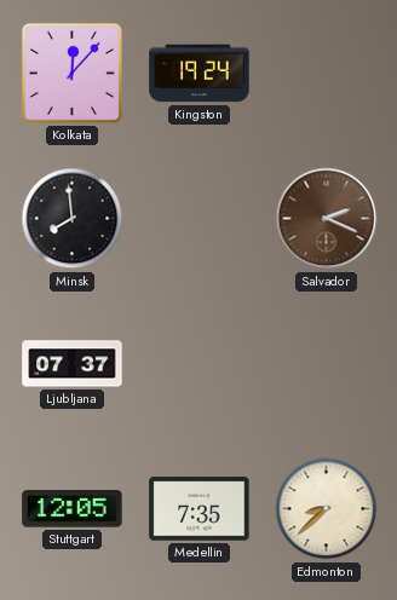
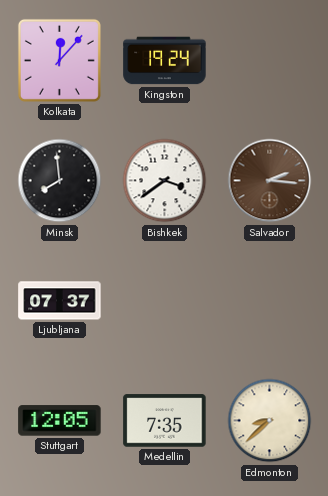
Bishkek: none -> 3:39 (165, 181)
Salvador: 2:19 -> 2:16 (270, 181)
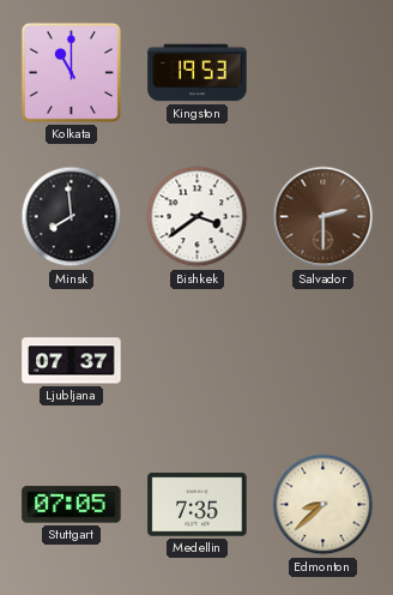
Kolkata: 12:07 -> 11:00 (71, 72)
Kingston: 19:24 -> 19:53 (198, 73)
Salvador: 2:16 -> 2:30 (324, 217)
Stuttgart: 12:05 -> 07:05 (72, 505)
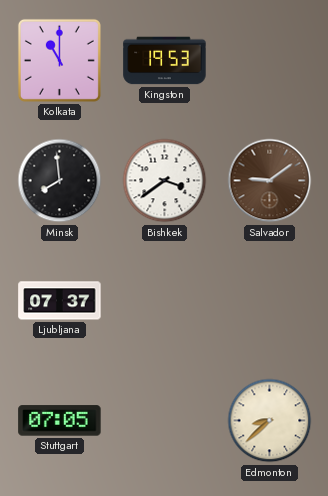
Salvador: 2:30 -> 9:09 (270, 181)
Medellin: 7:35 -> none (198, 505)
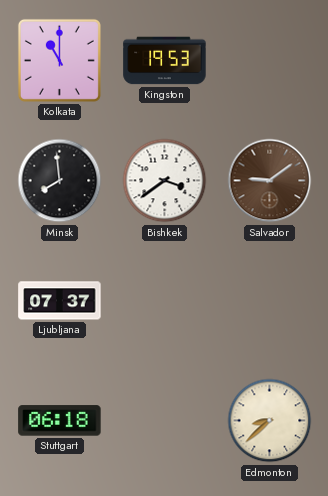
Stuttgart: 07:05 -> 06:18 (60, 421)
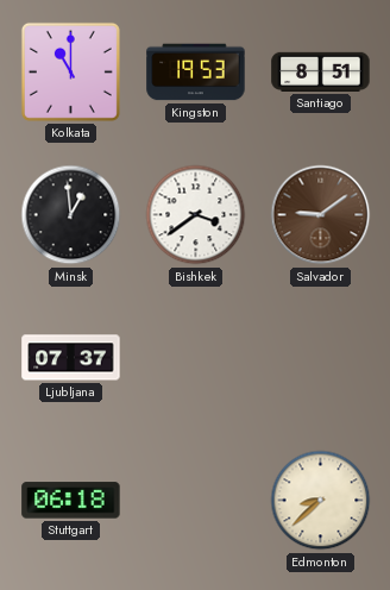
Santiago: none -> 8:51 (321, 71)
Minsk: 7:59 -> 12:59 (71, 215)
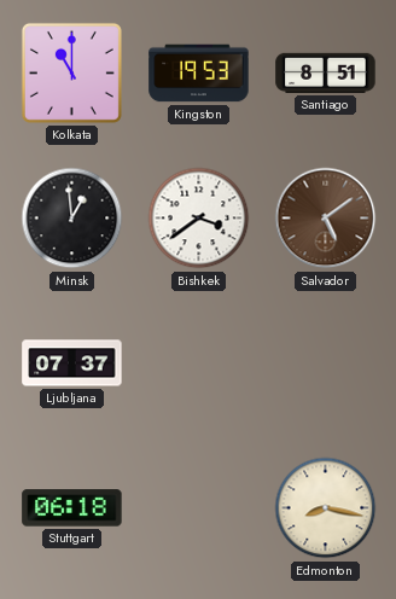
Salvador: 9:09 -> 5:09 (326, 219)
Edmonton: 8:38 -> 8:17 (326, 508)
